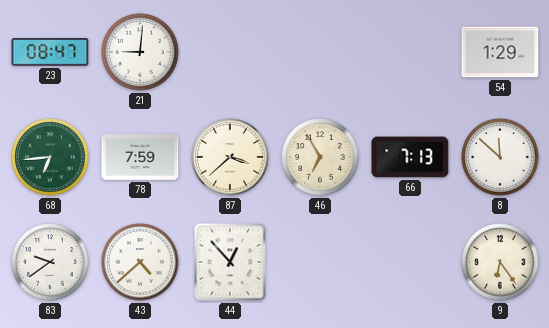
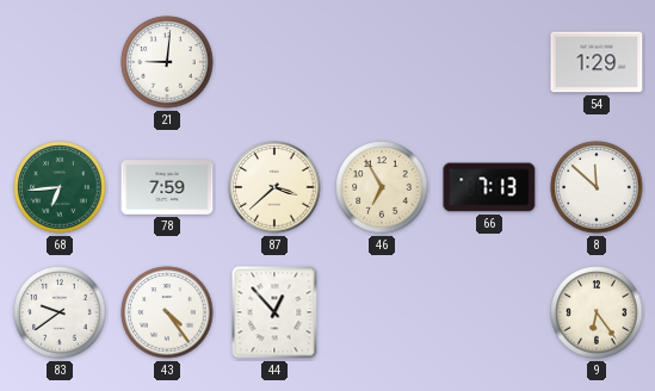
23: 08:47 -> none (50, 52)
43: 4:38 -> 4:24 (167, 312)
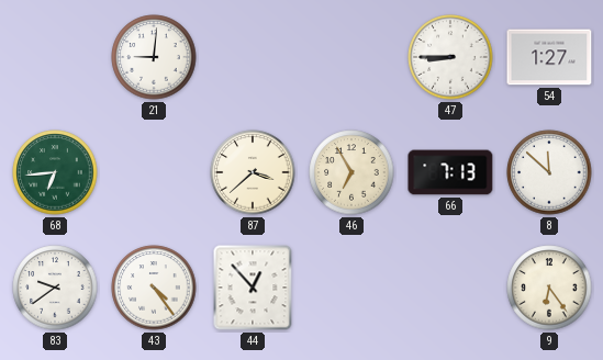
47: none -> 8:45 (450, 57)
54: 1:29 -> 1:27 (549, 57)
78: 7:59 -> none (167, 187)
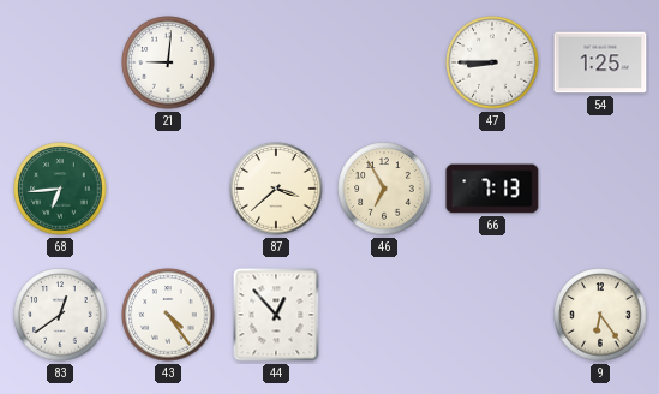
54: 1:27 -> 1:25 (600, 62)
8: 11:52 -> none (549, 172)
83: 9:39 -> 12:39 (60, 315)
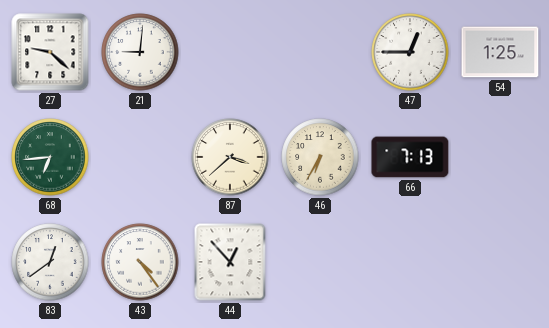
27: none -> 9:22 (50, 52)
47: 8:45 -> 12:45 (410, 52)
46: 6:55 -> 6:35 (320, 157)
9: 6:24 -> none (600, 315)
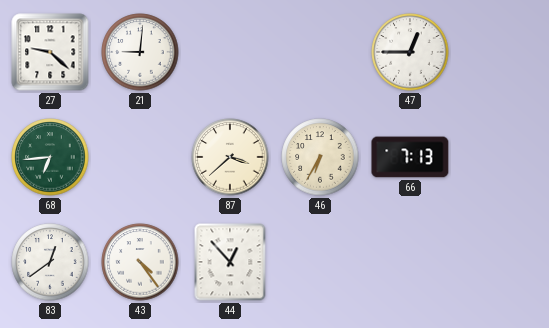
54: 1:25 -> none (500, 52)
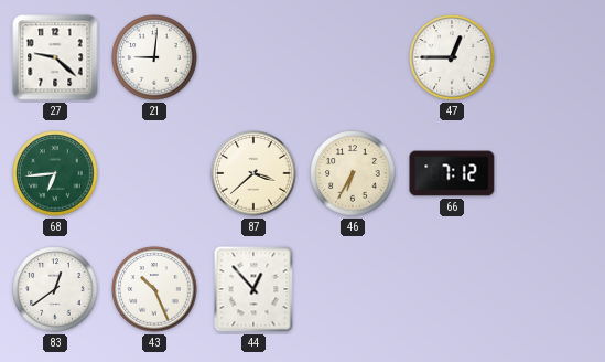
66: 7:13 -> 7:12 (452, 173)
43: 4:24 -> 10:26 (154, 289)
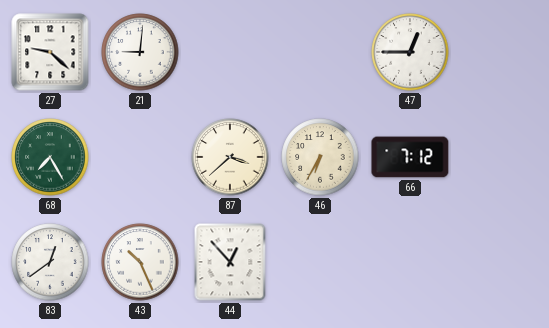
68: 6:44 -> 7:25 (50, 157)
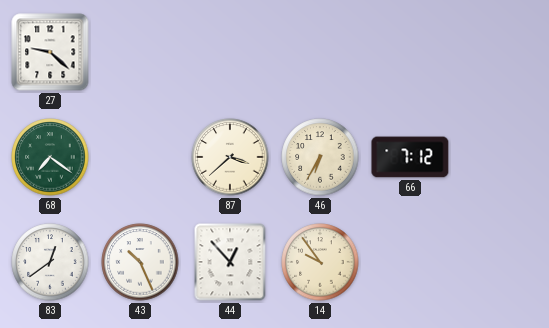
21: 9:01 -> none (140, 52)
47: 12:45 -> none (410, 52)
68: 7:25 -> 7:21 (50, 157)
14: none -> 9:54 (320, 262)
